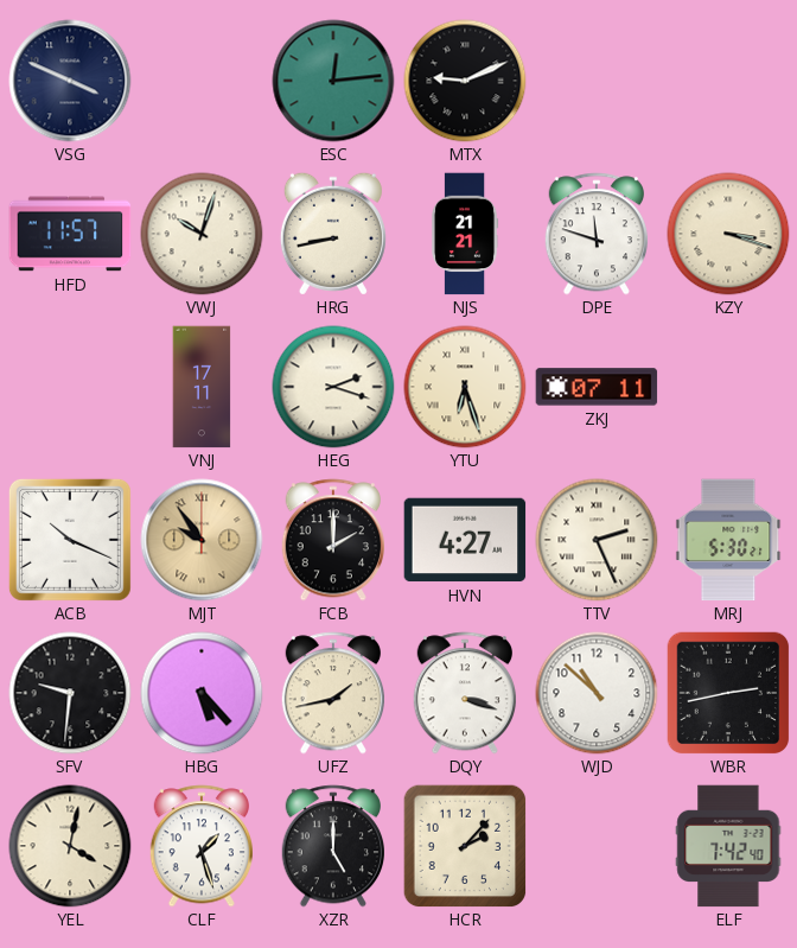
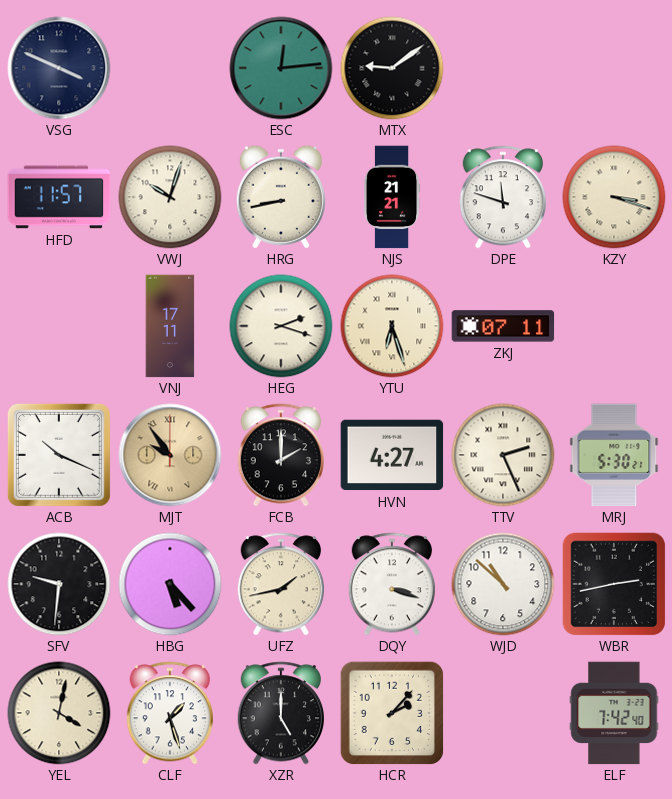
MTX: 9:11 -> 9:09 (392, 68)
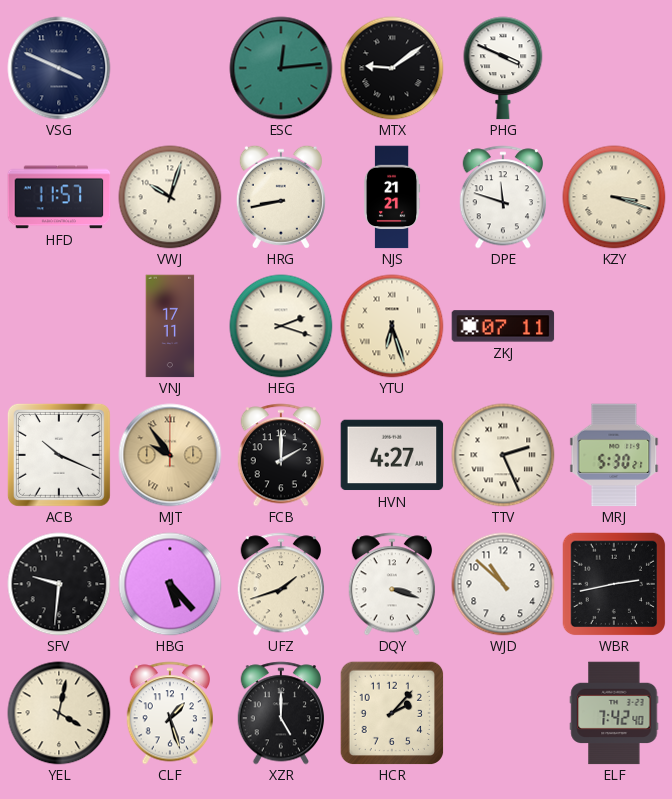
PHG: none -> 3:49 (503, 68)
UFZ: 1:43 -> 1:42 (280, 584)
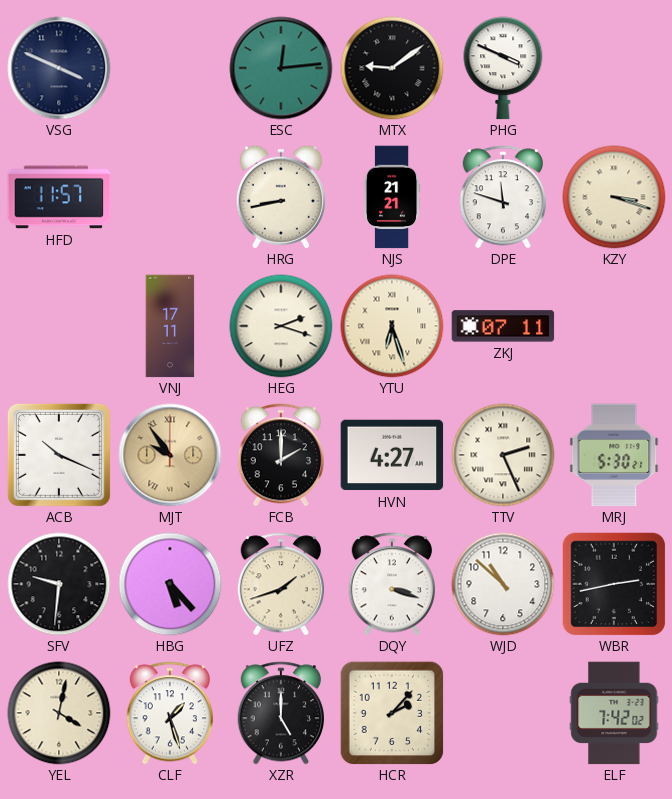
VWJ: 10:03 -> none (170, 197)
ELF: 7:42:40 -> 7:42:02 (614, 713)
